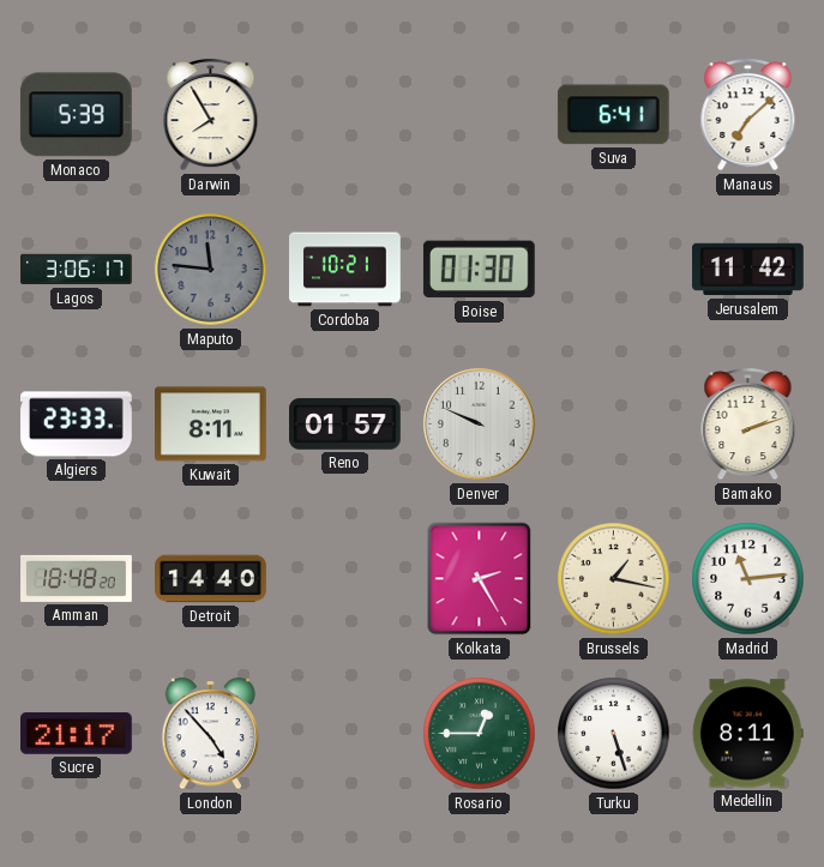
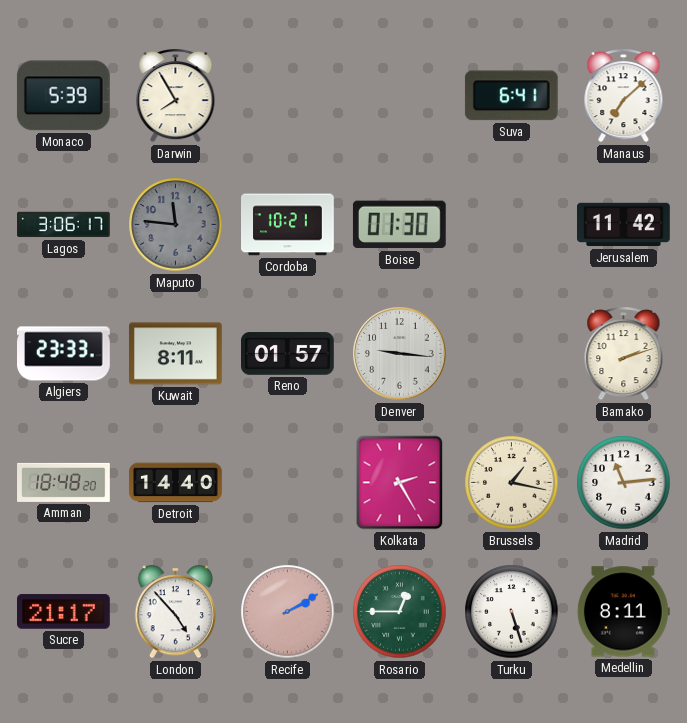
Denver: 9:49 -> 9:16 (400, 354)
Recife: none -> 2:10 (288, 612)
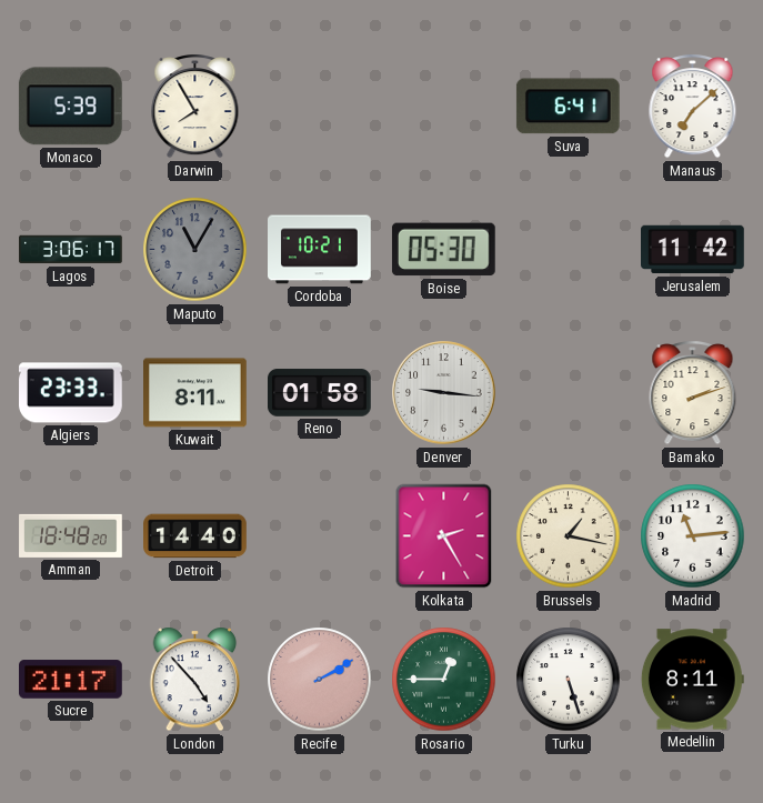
Maputo: 11:46 -> 11:05 (195, 250)
Boise: 01:30 -> 05:30 (443, 250)
Reno: 01:57 -> 01:58 (320, 393)
